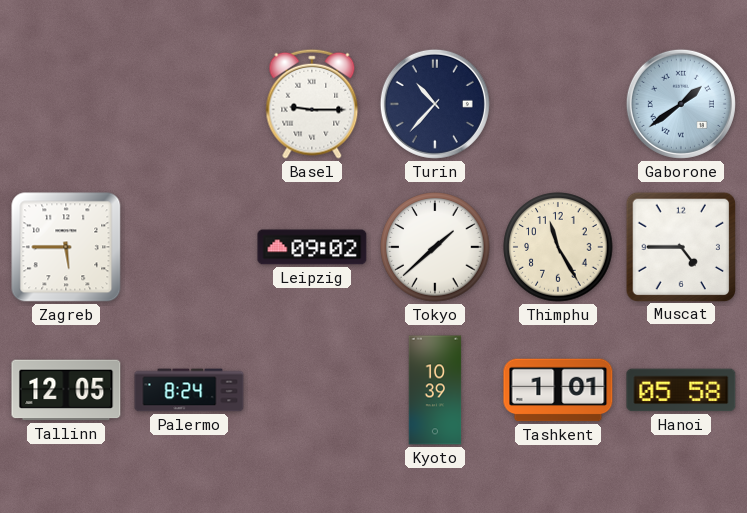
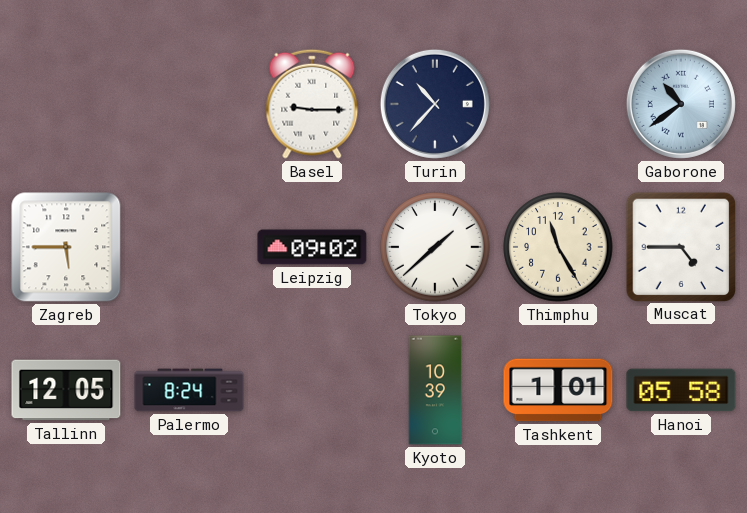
Gaborone: 1:39 -> 10:39 (681, 104)
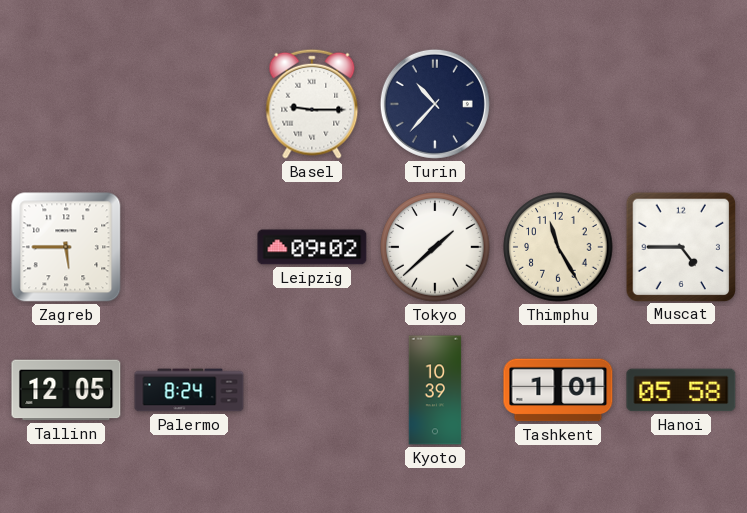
Gaborone: 10:39 -> none (681, 104)
